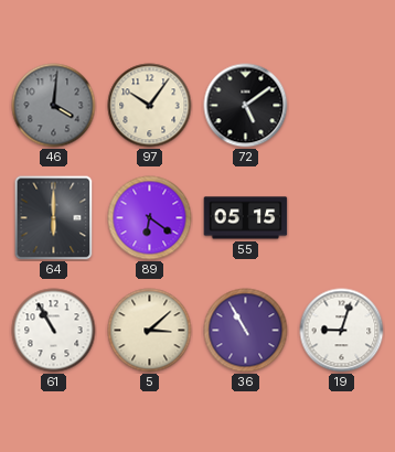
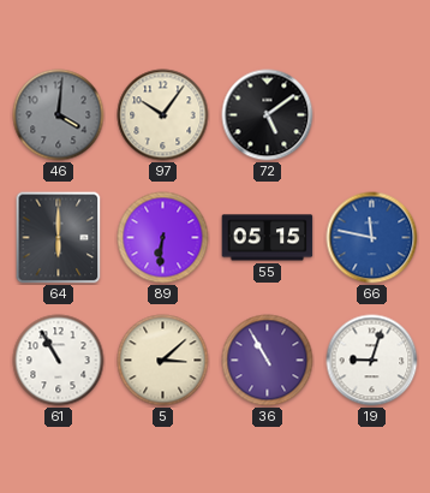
89: 6:21 -> 6:31 (163, 238)
66: none -> 11:47 (372, 238)
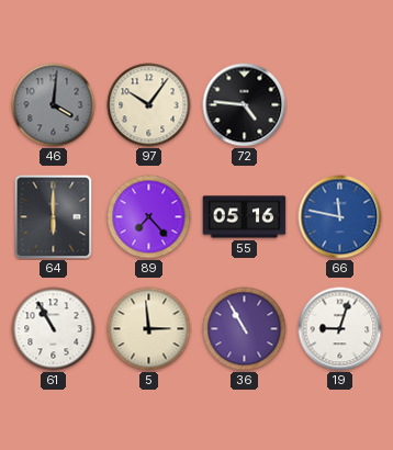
72: 5:09 -> 4:46 (245, 105)
89: 6:31 -> 7:23 (149, 217)
55: 05:15 -> 05:16 (245, 217)
5: 3:08 -> 2:59 (149, 329)
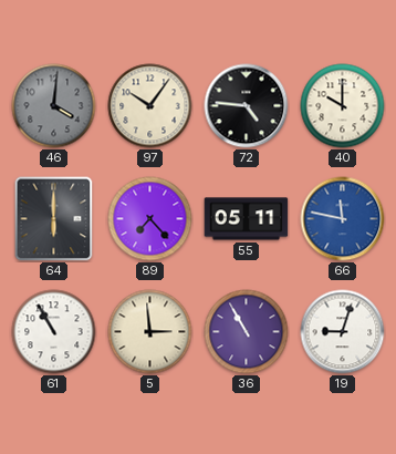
40: none -> 10:00 (343, 106)
55: 05:16 -> 05:11 (247, 219)
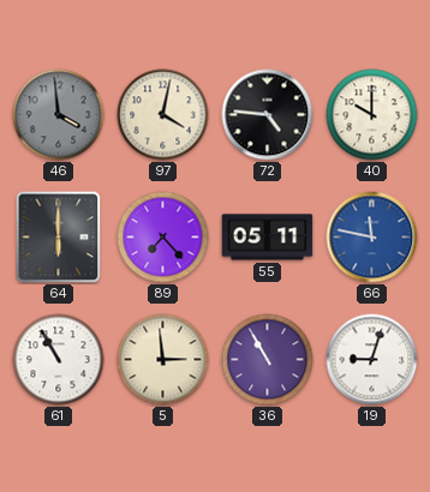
46: 4:01 -> 3:59 (59, 115)
97: 10:06 -> 4:02 (163, 115)
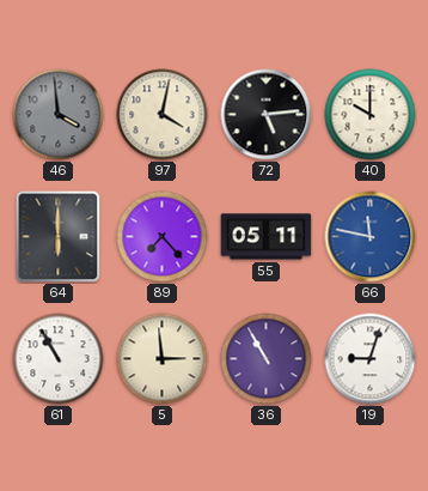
72: 4:46 -> 5:14 (267, 115)
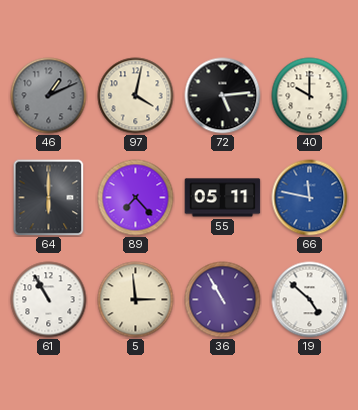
46: 3:59 -> 1:11 (49, 96)
19: 9:03 -> 4:52 (310, 300)
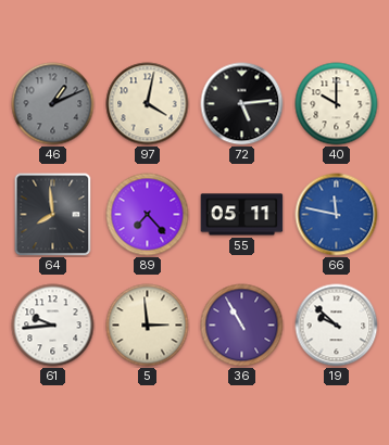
64: 6:00 -> 7:59 (53, 215)
61: 10:55 -> 9:44 (53, 326)
19: 4:52 -> 9:52 (337, 326)
